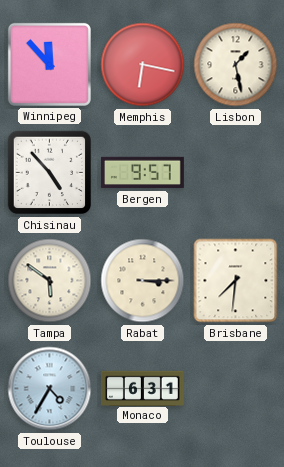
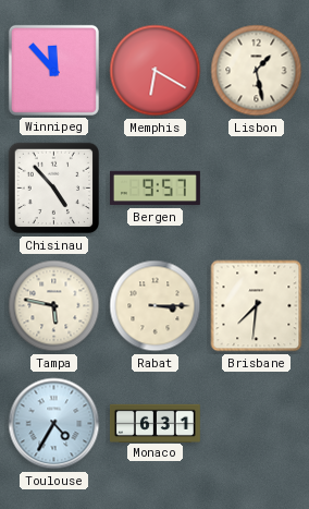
Memphis: 6:17 -> 6:20 (156, 71)
Tampa: 5:51 -> 5:47 (54, 306)
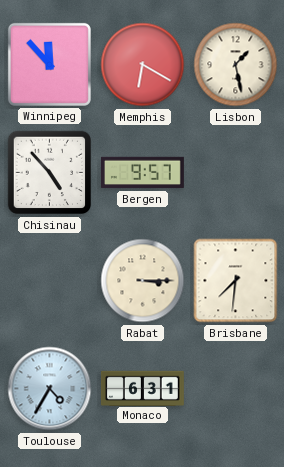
Tampa: 5:47 -> none (54, 306)
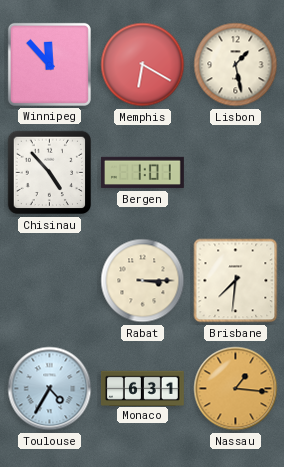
Bergen: 9:57 -> 1:01 (143, 173)
Nassau: none -> 1:16 (236, 389)
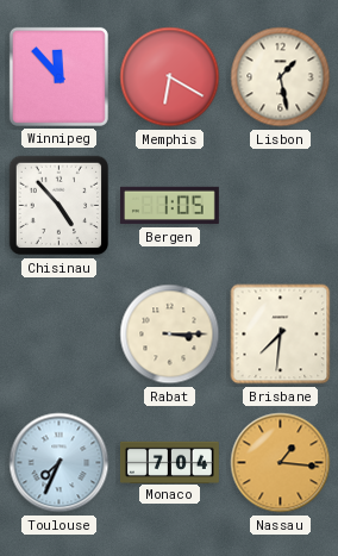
Bergen: 1:01 -> 1:05 (170, 206)
Toulouse: 4:35 -> 7:34 (60, 463)
Monaco: 6:31 -> 7:04 (170, 462)
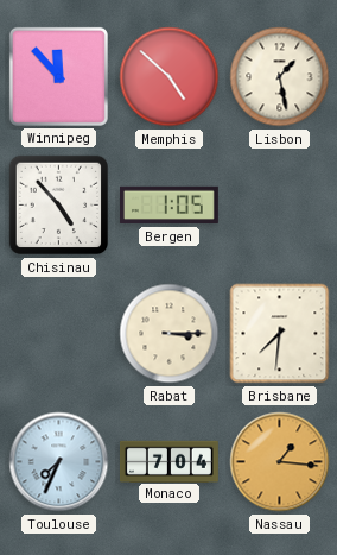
Memphis: 6:20 -> 4:52 (170, 77)
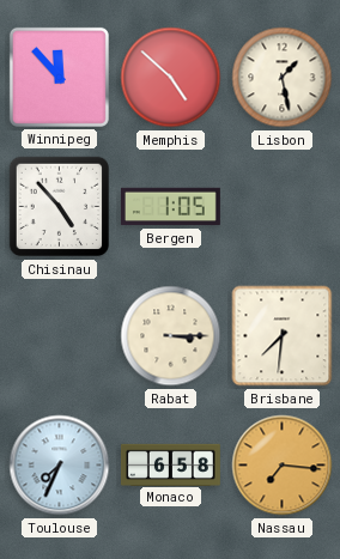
Monaco: 7:04 -> 6:58 (171, 464)
Nassau: 1:16 -> 7:16 (283, 466)
